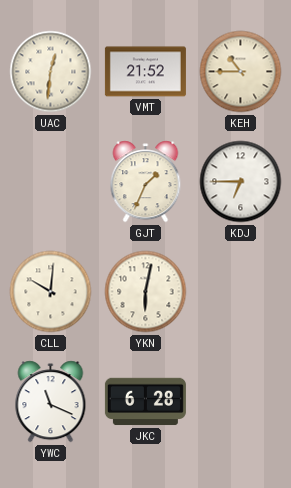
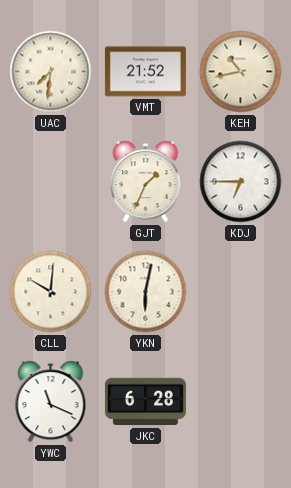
UAC: 12:31 -> 7:31 (51, 72)
KEH: 10:45 -> 10:43 (241, 72)
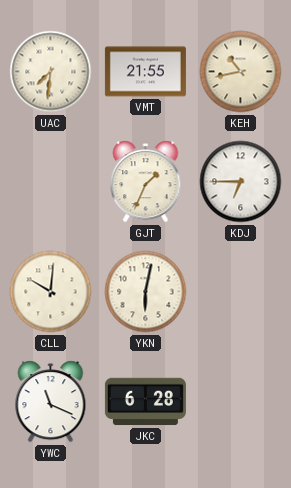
VMT: 21:52 -> 21:55 (145, 72)
